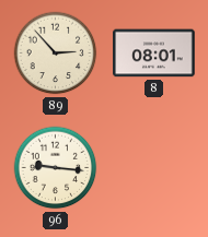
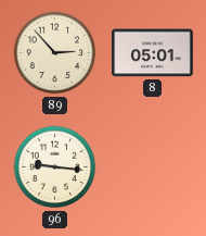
8: 08:01 -> 05:01 (153, 53)
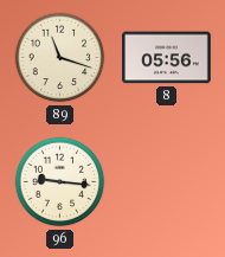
89: 2:53 -> 11:18 (60, 58)
8: 05:01 -> 05:56 (167, 58)
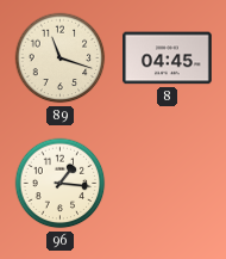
8: 05:56 -> 04:45 (168, 58)
96: 9:16 -> 1:16 (61, 184)
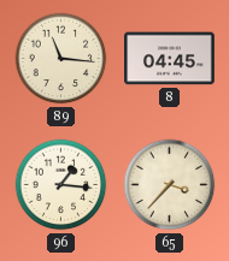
89: 11:18 -> 11:16 (61, 59)
65: none -> 3:37 (170, 185)
